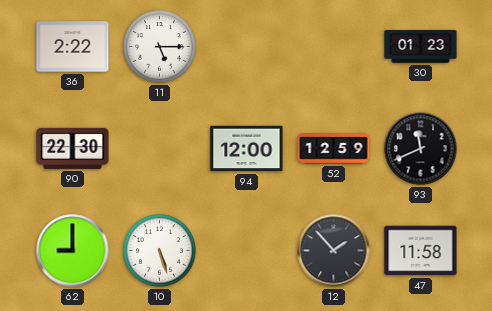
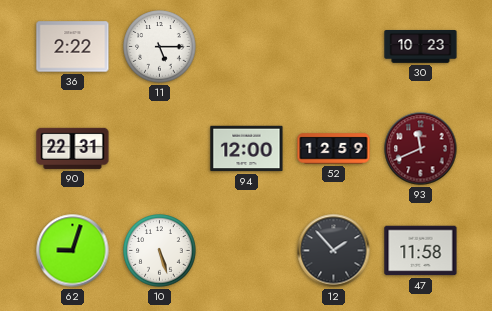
30: 01:23 -> 10:23 (421, 47)
90: 22:30 -> 22:31 (73, 148)
93 dial: black -> burgundy (421, 149)
62: 9:00 -> 9:03 (73, 251)
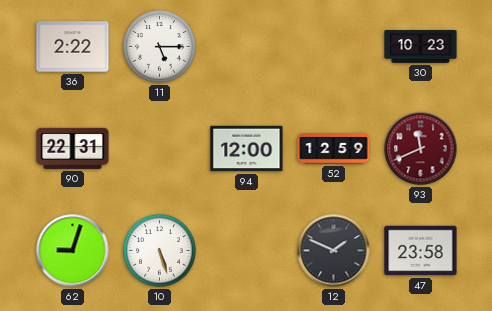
12: 1:53 -> 1:49 (334, 251)
47: 11:58 -> 23:58 (421, 251)
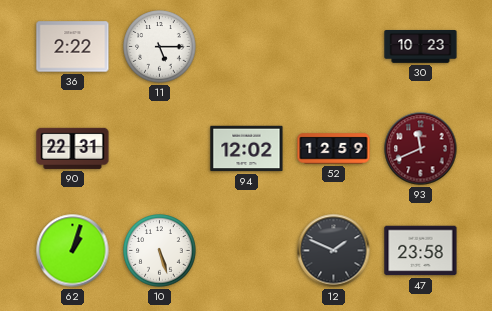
94: 12:00 -> 12:02 (247, 149)
62: 9:03 -> 1:03 (73, 251)
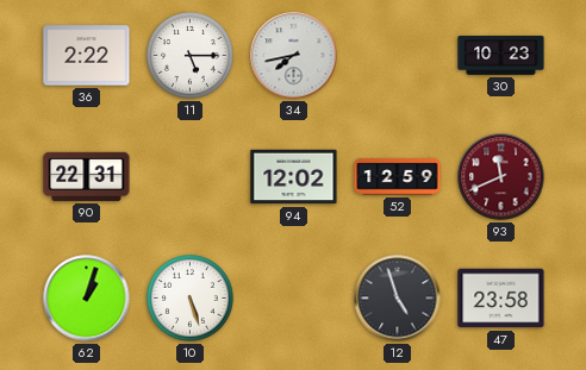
34: none -> 7:43 (294, 56)
12: 1:49 -> 4:57 (398, 299)
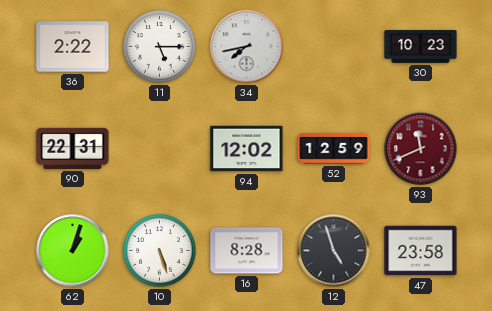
16: none -> 8:28 (247, 251)
